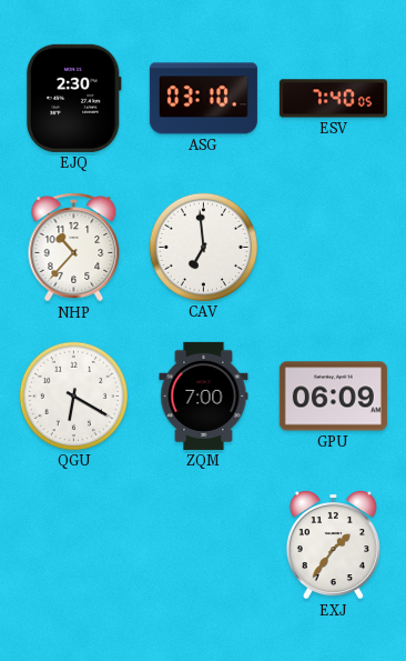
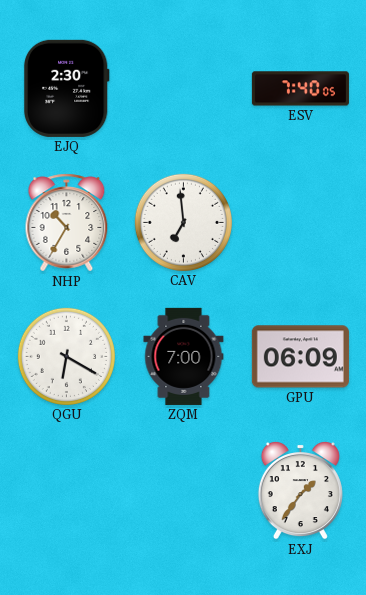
ASG: 03:10 -> none (203, 99)
NHP: 10:37 -> 10:35 (67, 223)
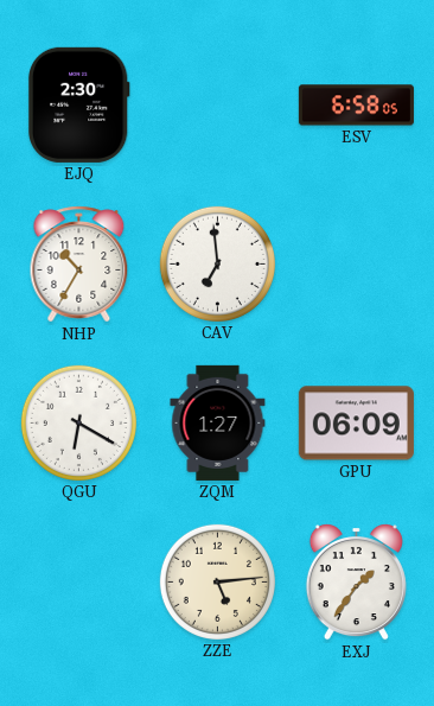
ESV: 7:40 -> 6:58 (356, 106)
ZQM: 7:00 -> 1:27 (218, 422)
ZZE: none -> 5:14 (217, 581)
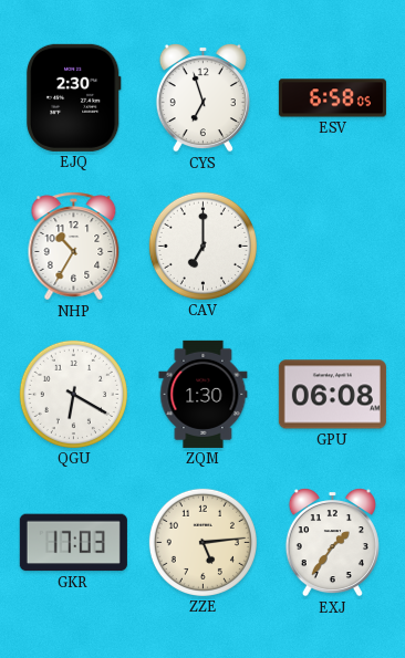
CYS: none -> 6:57 (202, 97)
CAV: 6:59 -> 7:00 (202, 246)
ZQM: 1:27 -> 1:30 (204, 394)
GPU: 06:09 -> 06:08 (332, 395)
GKR: none -> 17:03 (73, 543)
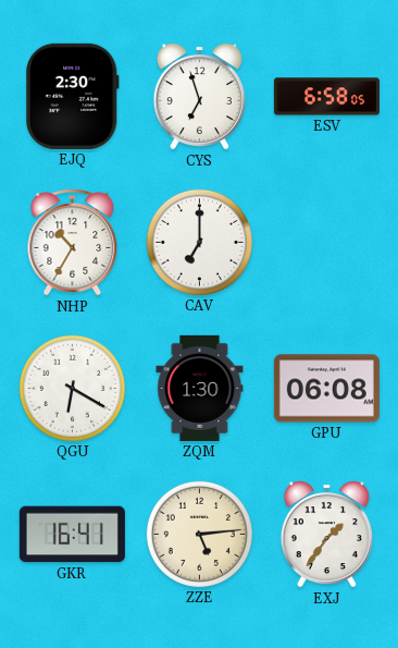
GKR: 17:03 -> 16:41 (72, 535)
